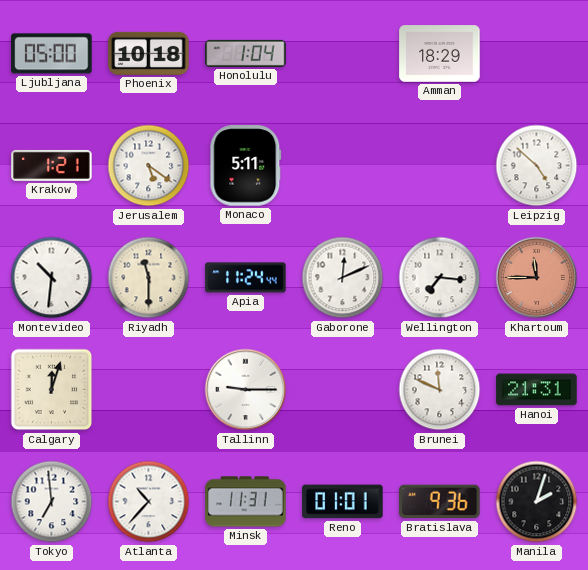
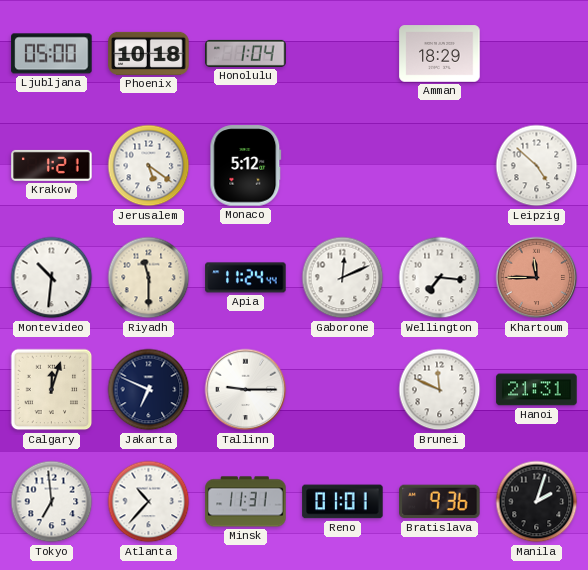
Monaco: 5:11 -> 5:12 (246, 166)
Jakarta: none -> 6:49 (149, 390)
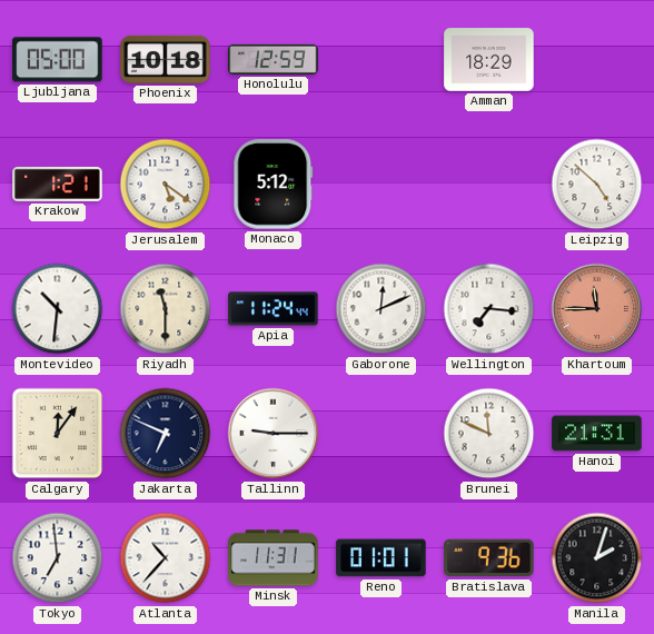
Honolulu: 1:04 -> 12:59 (274, 59)
Calgary: 12:03 -> 12:06 (58, 434)
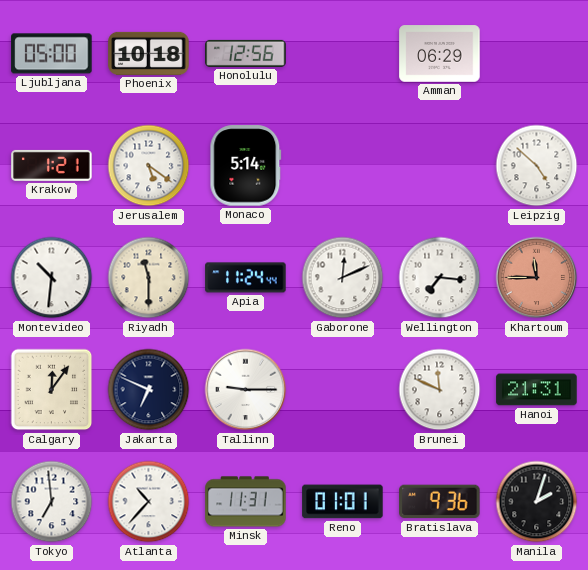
Honolulu: 12:59 -> 12:56 (246, 53)
Amman: 18:29 -> 06:29 (440, 54)
Monaco: 5:12 -> 5:14 (246, 166)
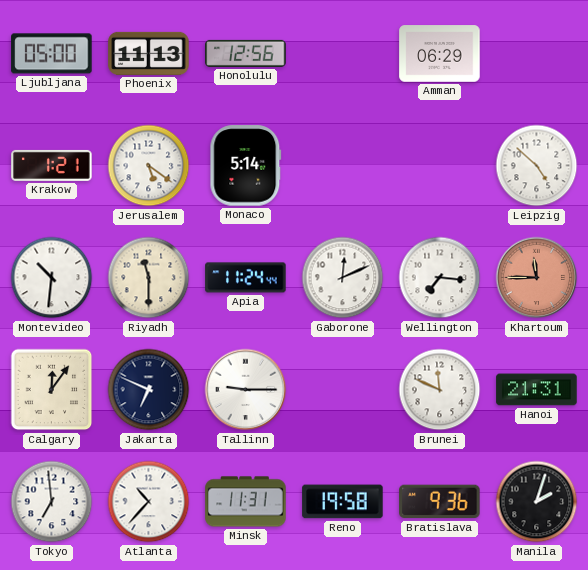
Phoenix: 10:18 -> 11:13 (149, 53)
Reno: 01:01 -> 19:58 (343, 502)
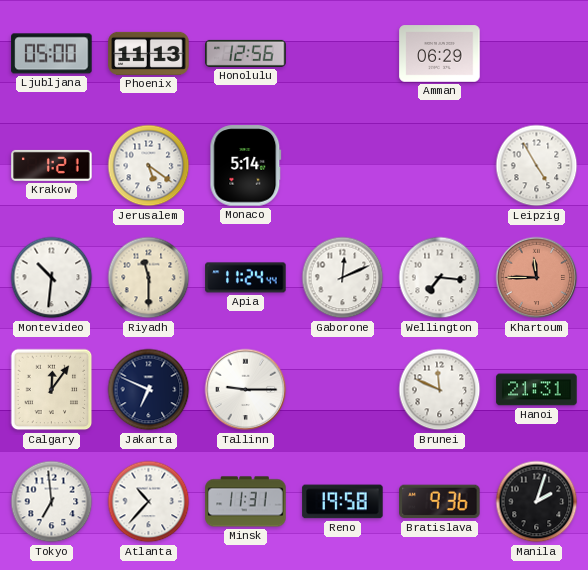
Leipzig: 4:52 -> 4:55 (537, 166)
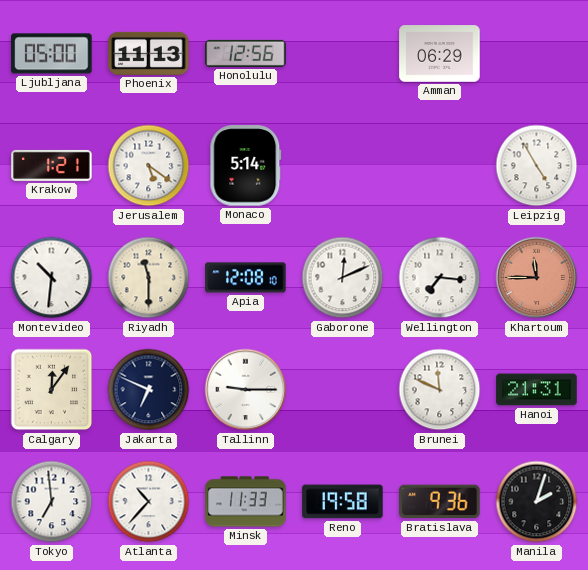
Apia: 11:24 -> 12:08 (246, 278)
Minsk: 11:31 -> 11:33 (246, 502)
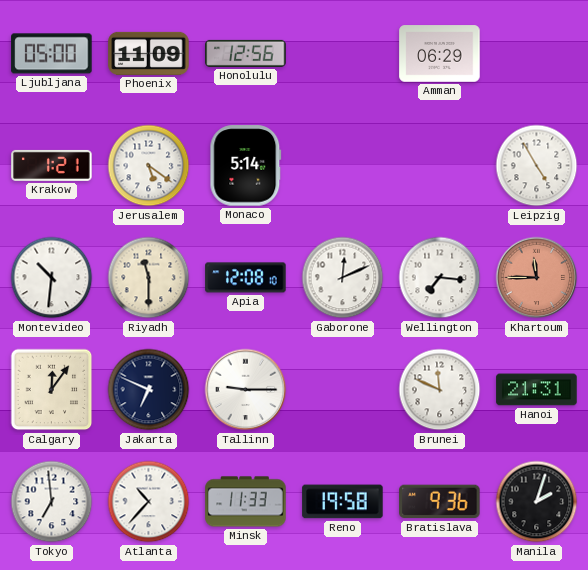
Phoenix: 11:13 -> 11:09 (149, 53)
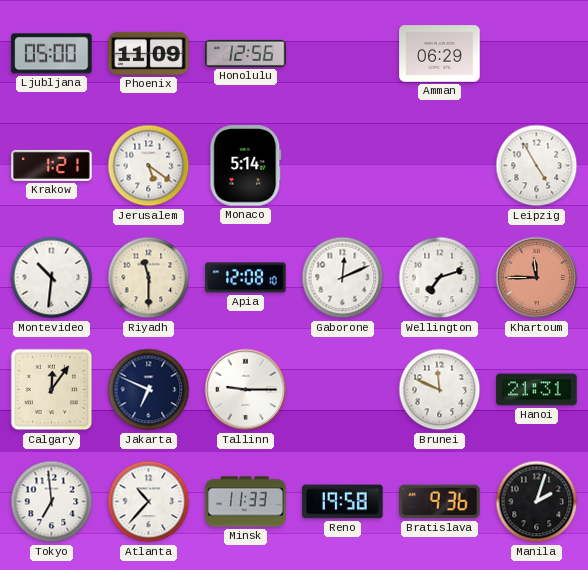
Wellington: 7:16 -> 7:12 (440, 278)
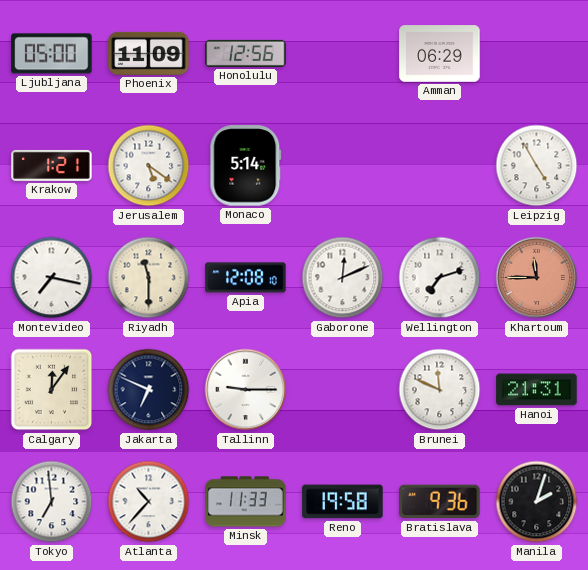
Montevideo: 10:31 -> 7:17 (52, 278)
